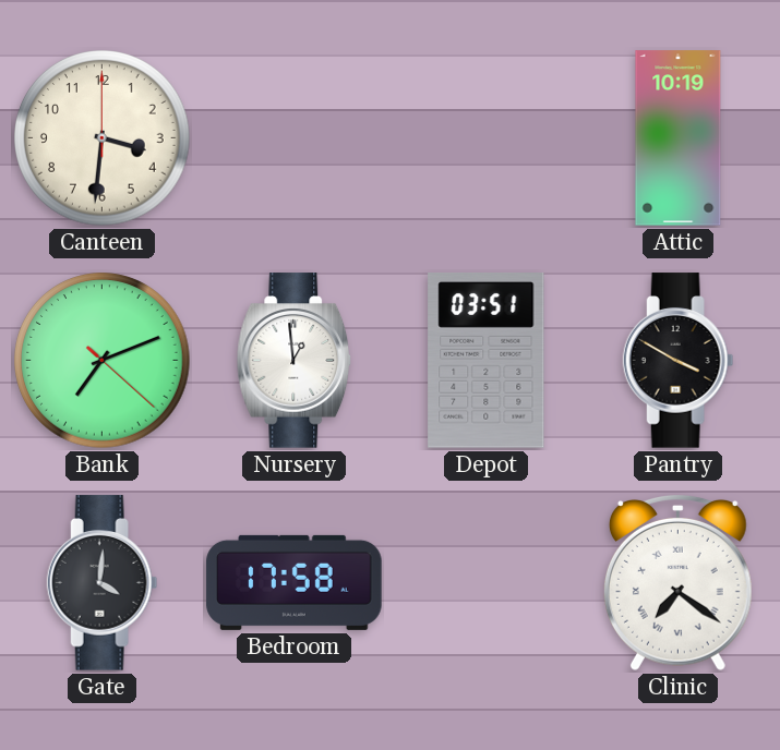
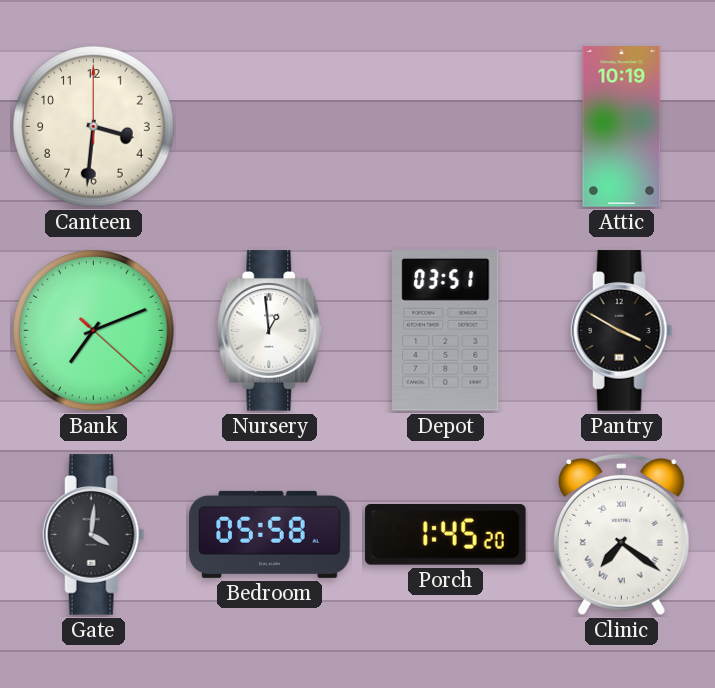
Bedroom: 17:58 -> 05:58 (270, 534)
Porch: none -> 1:45 (446, 535)
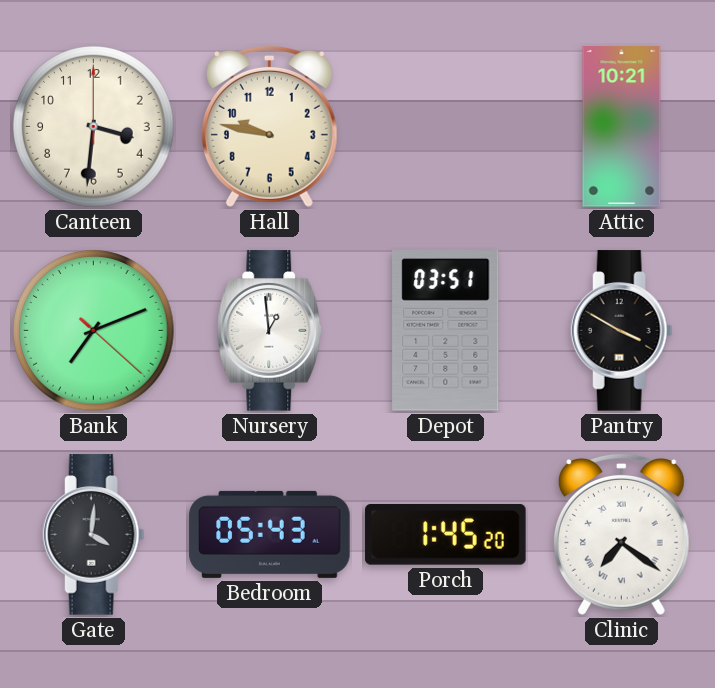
Hall: none -> 9:47 (269, 127)
Attic: 10:19 -> 10:21 (622, 127)
Bedroom: 05:58 -> 05:43 (270, 534)
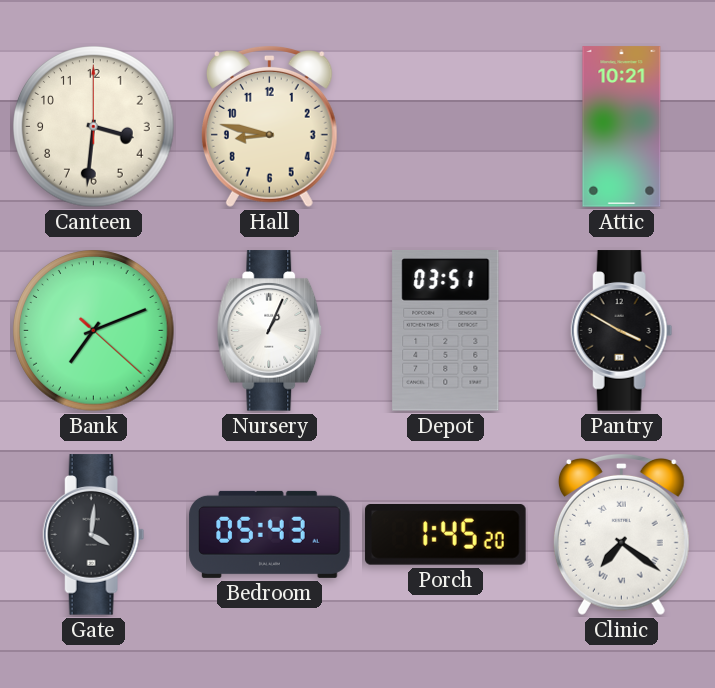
Hall: 9:47 -> 8:47 (269, 127)
Nursery: 12:59 -> 1:04 (270, 331)
